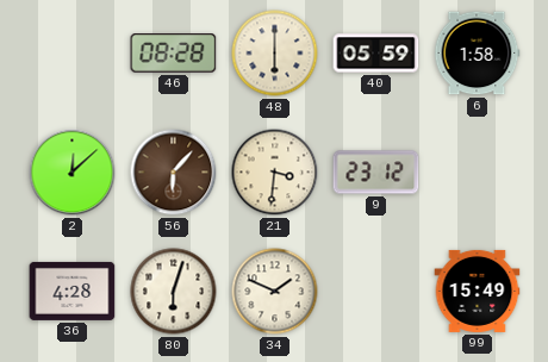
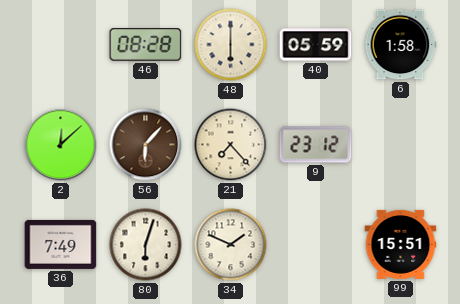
21: 3:31 -> 7:23 (231, 145)
36: 4:28 -> 7:49 (61, 244)
99: 15:49 -> 15:51 (401, 244)
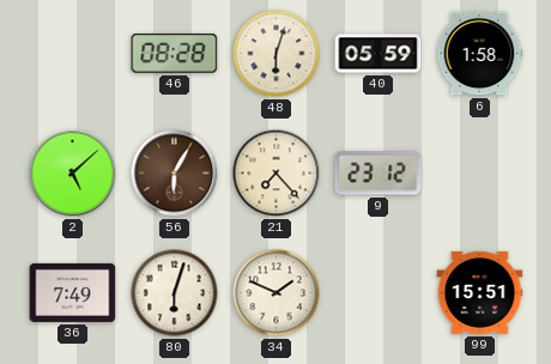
48: 6:00 -> 6:03 (277, 54)
2: 12:08 -> 5:08 (73, 174)
56: 6:07 -> 6:05 (175, 174)
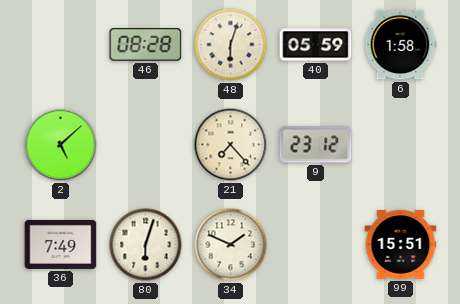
56: 6:05 -> none (175, 174)
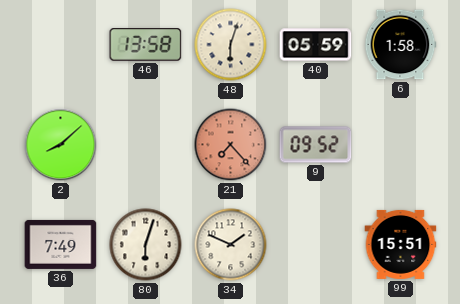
46: 08:28 -> 13:58 (146, 45)
2: 5:08 -> 8:08 (61, 145)
21 dial: cream -> salmon (231, 145)
9: 23:12 -> 09:52 (316, 145)
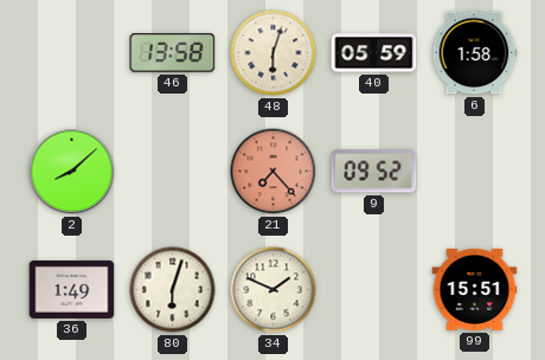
36: 7:49 -> 1:49 (72, 289)
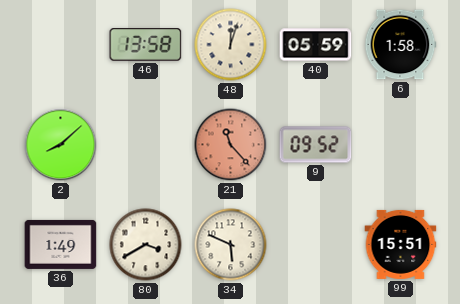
48: 6:03 -> 12:03 (231, 45)
21: 7:23 -> 11:23 (231, 145)
80: 6:03 -> 3:40 (146, 245)
34: 1:49 -> 5:49 (231, 245)
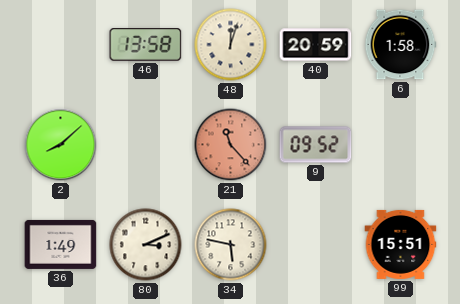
40: 05:59 -> 20:59 (316, 45)
80: 3:40 -> 3:11 (146, 245)
34: 5:49 -> 5:47 (231, 245)
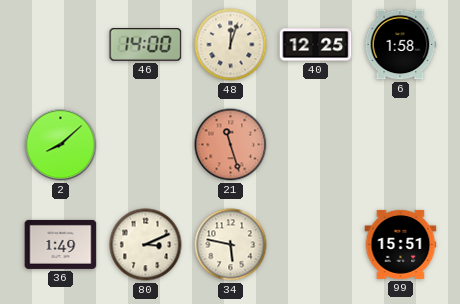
46: 13:58 -> 14:00 (146, 45)
40: 20:59 -> 12:25 (316, 45)
21: 11:23 -> 11:27 (231, 145)
9: 09:52 -> none (316, 145)
